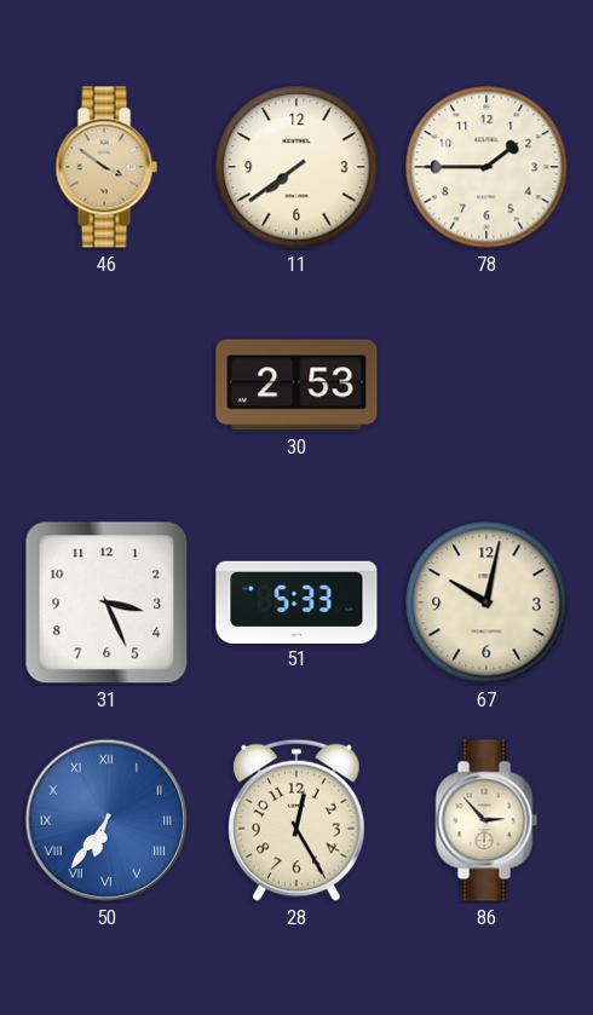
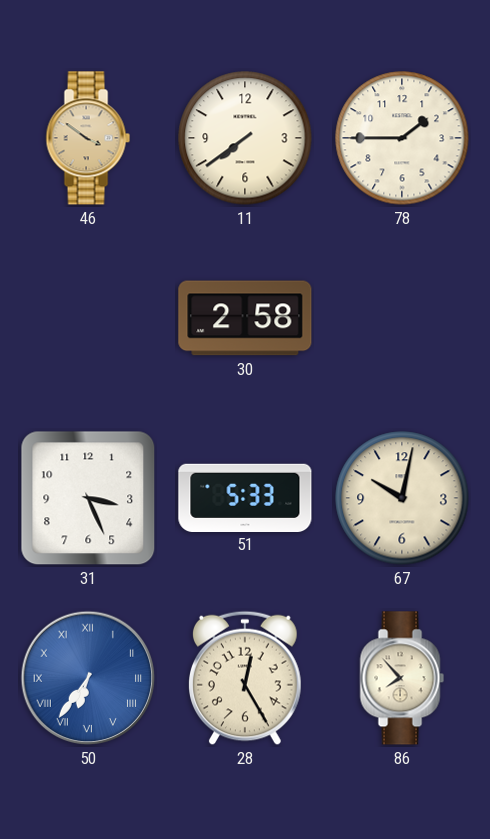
30: 2:53 -> 2:58 (245, 318)
86: 2:53 -> 7:53 (402, 678)
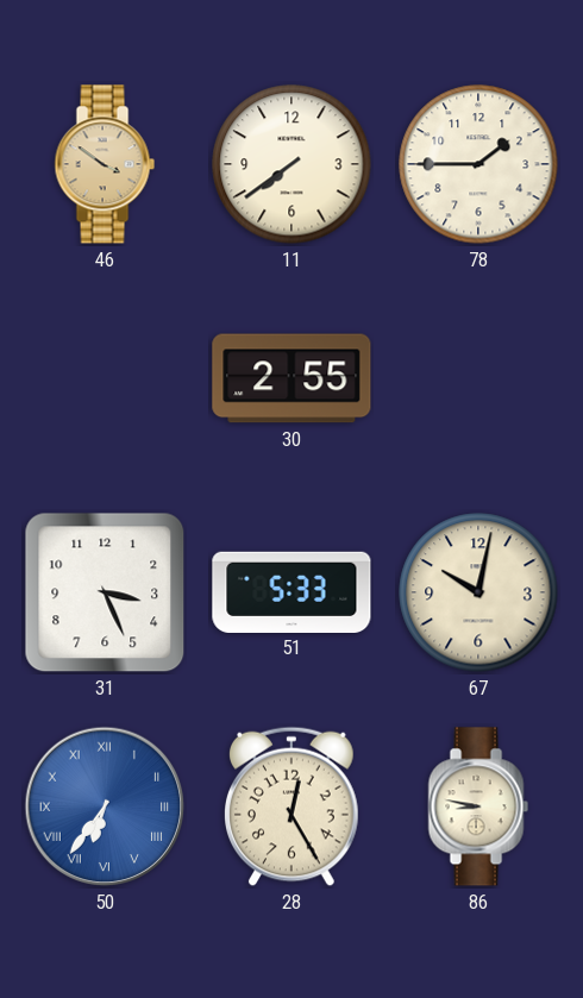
30: 2:58 -> 2:55 (291, 378)
86: 7:53 -> 8:47 (478, 806)
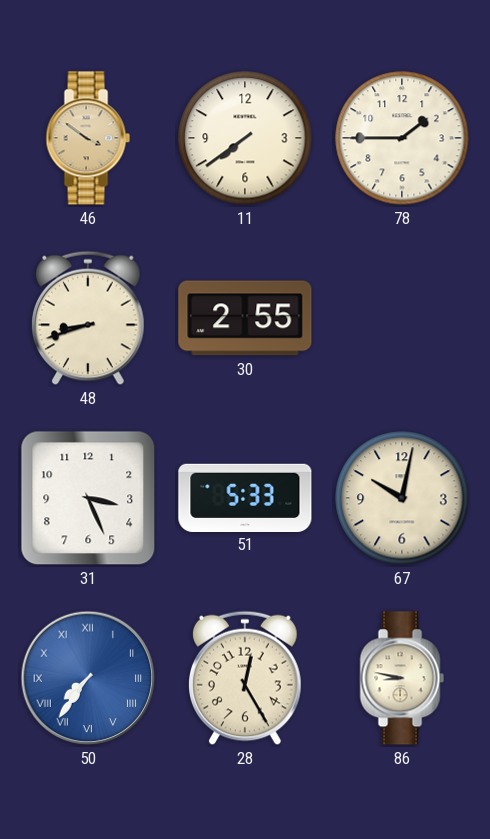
48: none -> 8:42 (89, 318)
50: 6:36 -> 7:36 (88, 678)
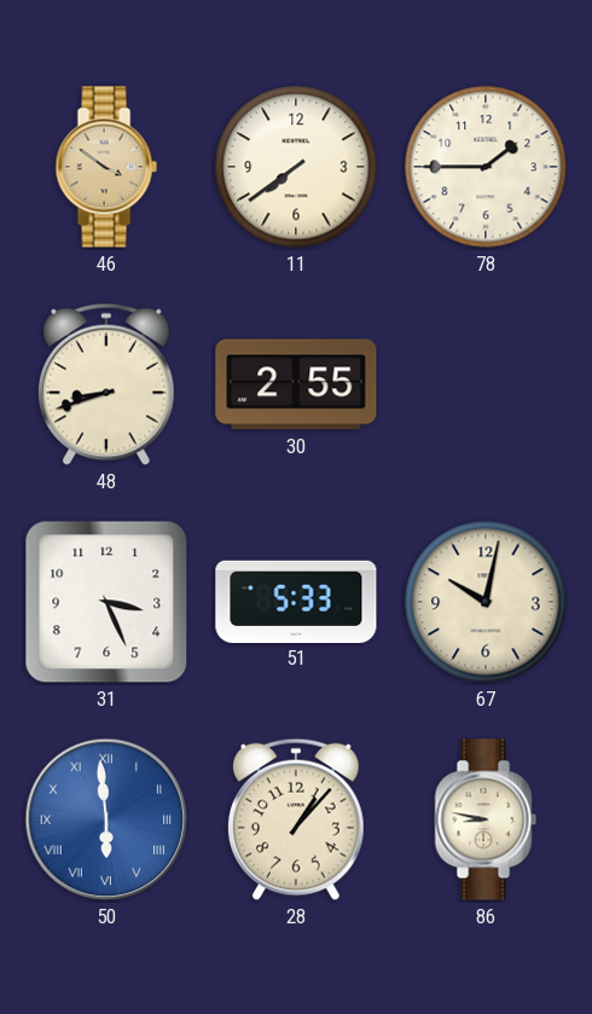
50: 7:36 -> 5:59 (106, 819)
28: 12:25 -> 1:07 (297, 819)
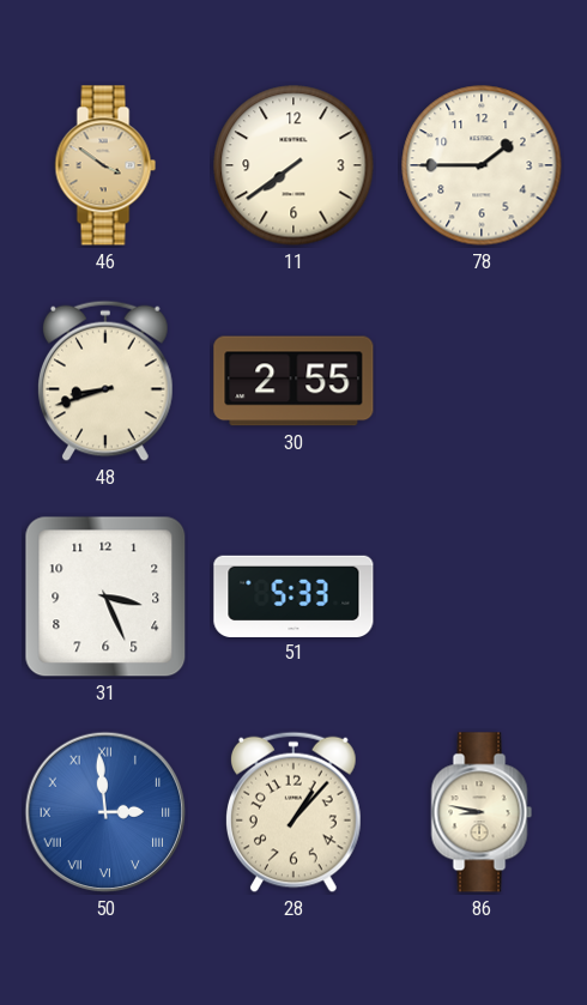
67: 10:02 -> none (486, 602)
50: 5:59 -> 2:59 (105, 812)
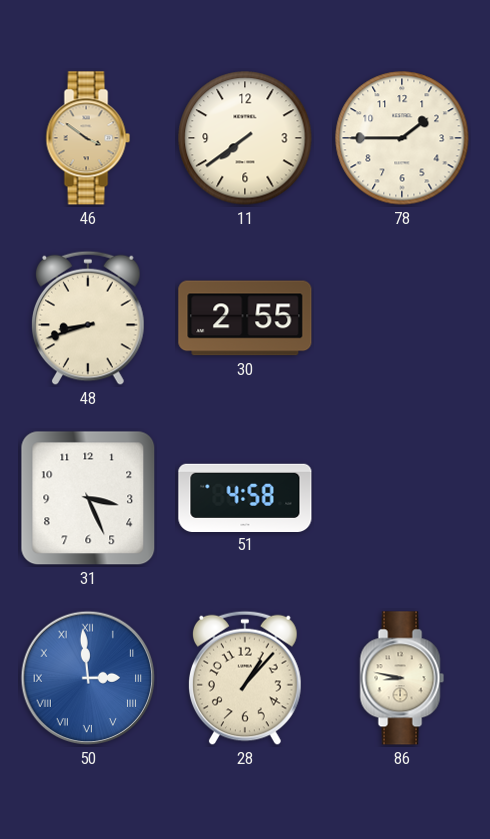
51: 5:33 -> 4:58 (245, 497)
